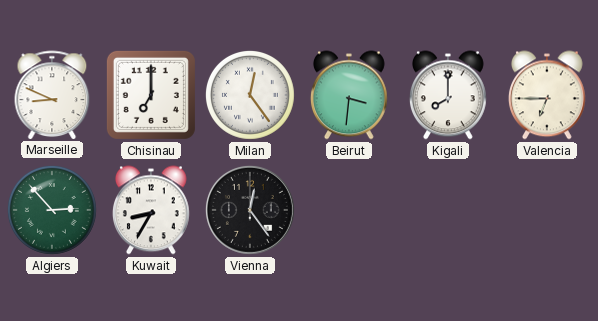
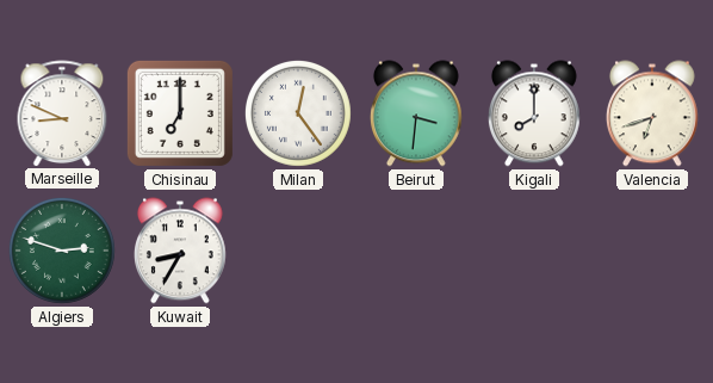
Valencia: 6:45 -> 6:42 (652, 113)
Algiers: 2:53 -> 2:48 (62, 251)
Vienna: 12:24 -> none (250, 210)
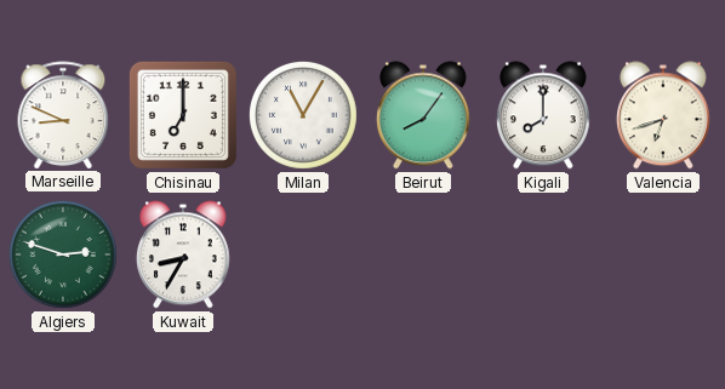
Milan: 12:24 -> 11:05 (303, 115)
Beirut: 3:31 -> 8:06 (423, 115)
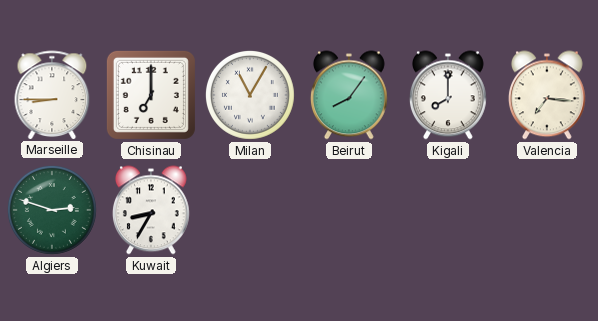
Marseille: 8:49 -> 8:45 (52, 95)
Valencia: 6:42 -> 7:16 (547, 95)
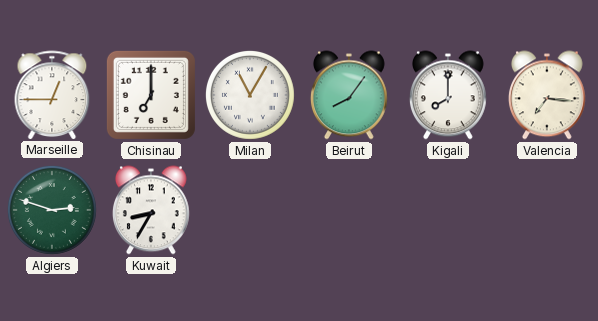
Marseille: 8:45 -> 12:45 (52, 95)
